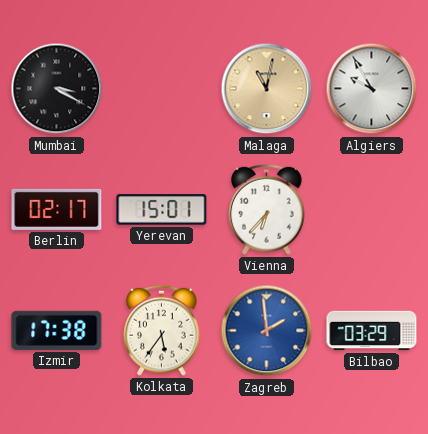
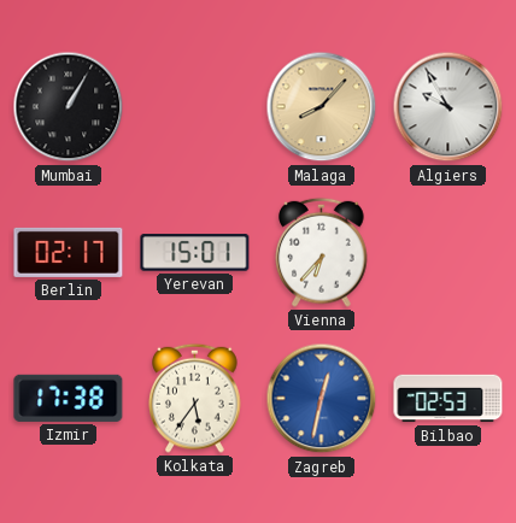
Mumbai: 3:20 -> 1:05 (69, 107)
Malaga: 11:02 -> 8:07 (322, 107)
Zagreb: 1:59 -> 12:32 (322, 399)
Bilbao: 03:29 -> 02:53 (448, 399)
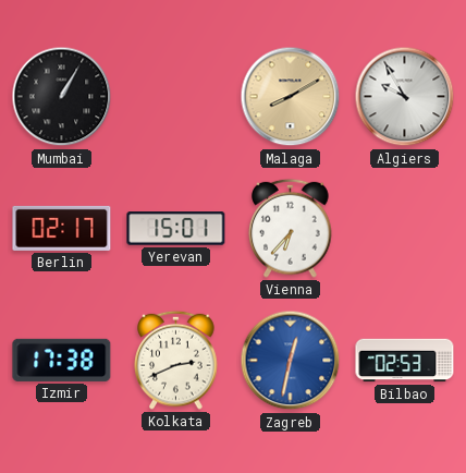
Malaga: 8:07 -> 8:10 (291, 97)
Kolkata: 5:36 -> 2:41 (176, 360)
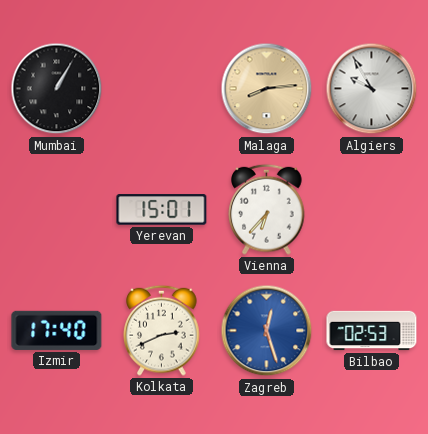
Malaga: 8:10 -> 8:14 (267, 89)
Berlin: 02:17 -> none (62, 228)
Izmir: 17:38 -> 17:40 (57, 330)
Zagreb: 12:32 -> 12:27 (267, 331)
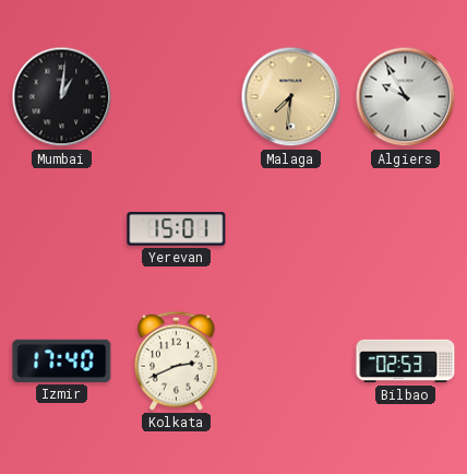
Mumbai: 1:05 -> 1:01 (62, 97)
Malaga: 8:14 -> 7:31 (291, 97)
Vienna: 6:37 -> none (267, 209)
Zagreb: 12:27 -> none (267, 331)
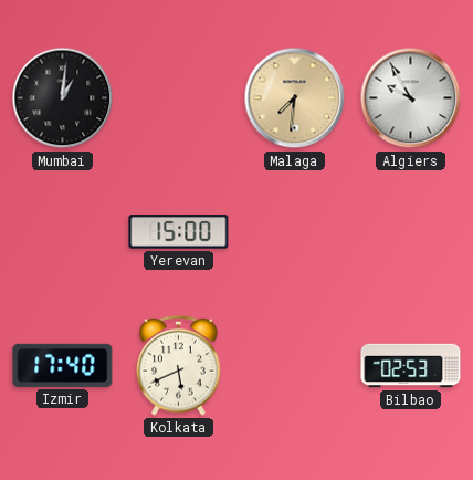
Yerevan: 15:01 -> 15:00 (179, 232)
Kolkata: 2:41 -> 5:41 (179, 365)
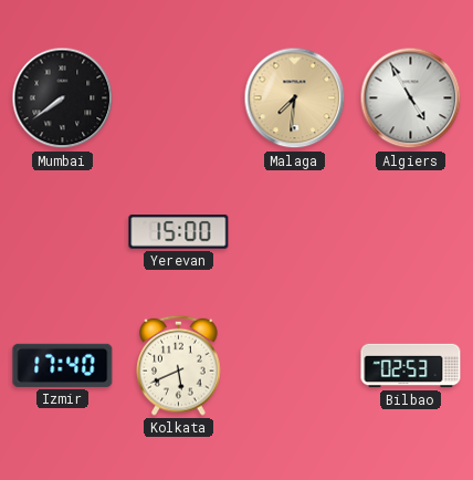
Mumbai: 1:01 -> 7:39 (63, 98)
Algiers: 9:55 -> 4:55 (411, 98)
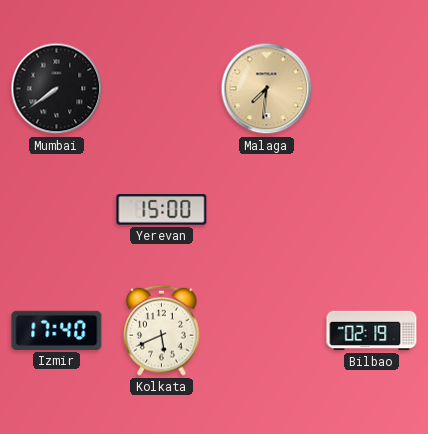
Algiers: 4:55 -> none (411, 98)
Bilbao: 02:53 -> 02:19 (372, 331)
